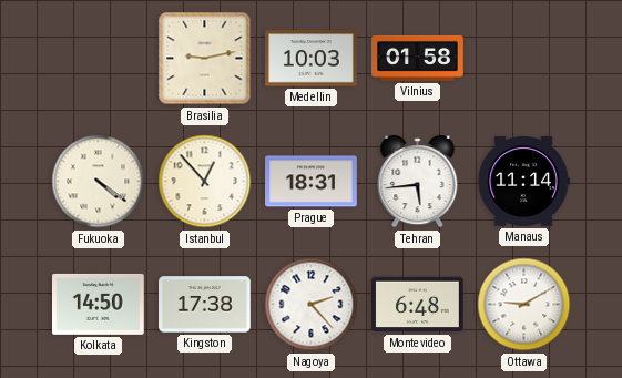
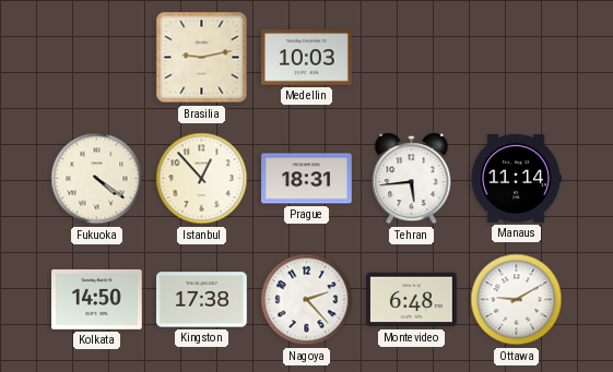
Vilnius: 01:58 -> none (418, 58)
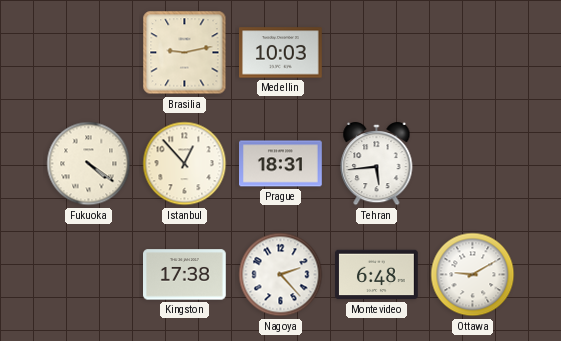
Manaus: 11:14 -> none (516, 178)
Kolkata: 14:50 -> none (97, 299)
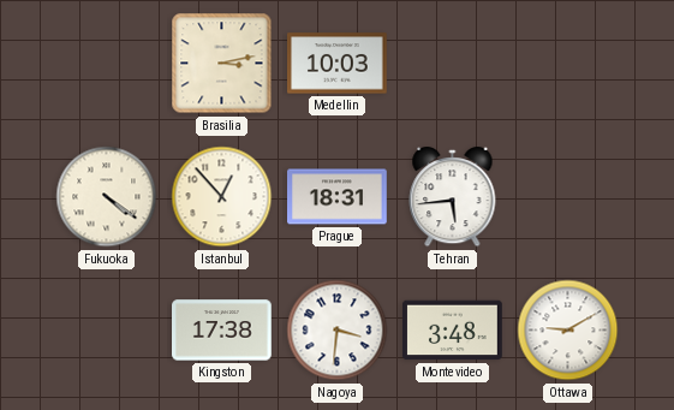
Brasilia: 9:13 -> 3:13 (222, 64)
Nagoya: 2:23 -> 3:31 (338, 331)
Montevideo: 6:48 -> 3:48 (453, 331)
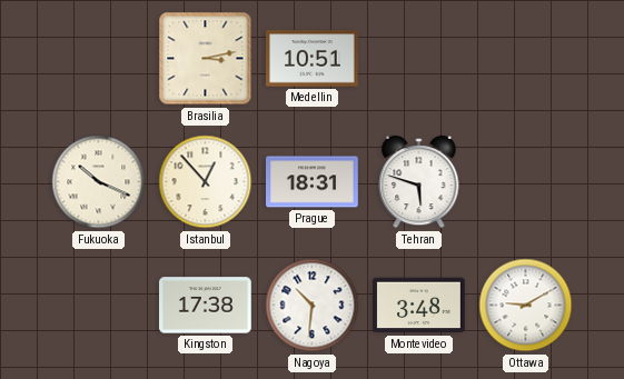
Medellin: 10:03 -> 10:51 (313, 59)
Fukuoka: 4:21 -> 10:19 (99, 182)
Tehran: 5:44 -> 5:48 (419, 182)
Nagoya: 3:31 -> 10:31 (313, 306)
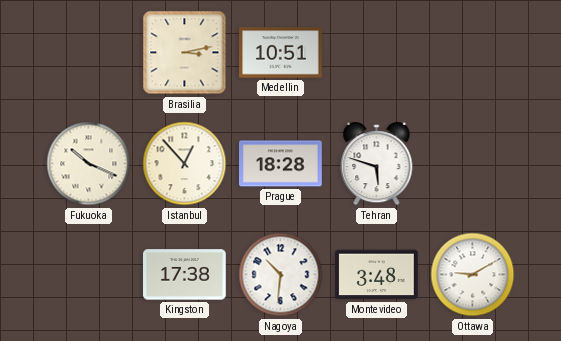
Prague: 18:31 -> 18:28 (281, 164)
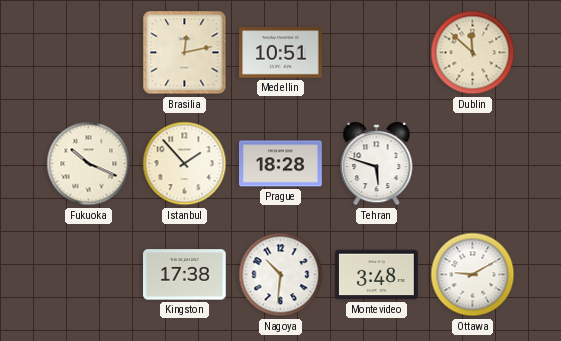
Brasilia: 3:13 -> 12:13 (185, 53)
Dublin: none -> 11:52 (473, 53)
Istanbul: 12:53 -> 1:53 (185, 164)
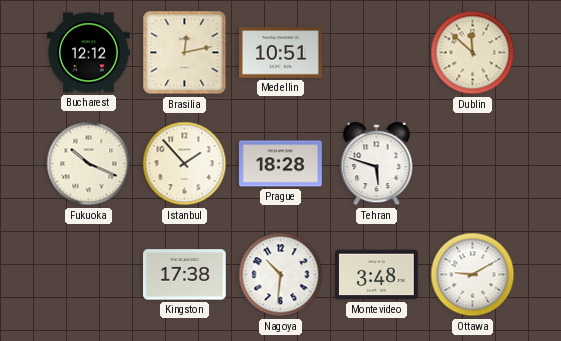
Bucharest: none -> 12:12 (89, 53)
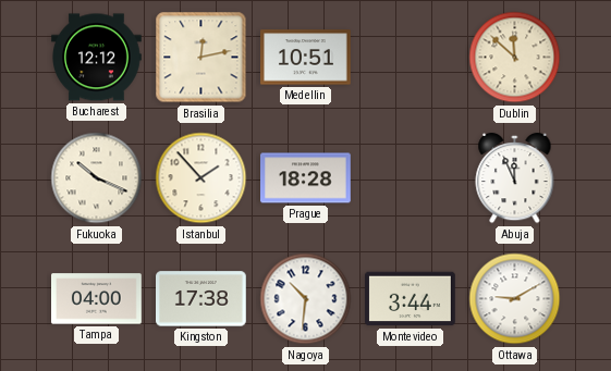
Tehran: 5:48 -> none (377, 164)
Abuja: none -> 11:56 (515, 178)
Tampa: none -> 04:00 (97, 299)
Montevideo: 3:48 -> 3:44 (411, 299)
